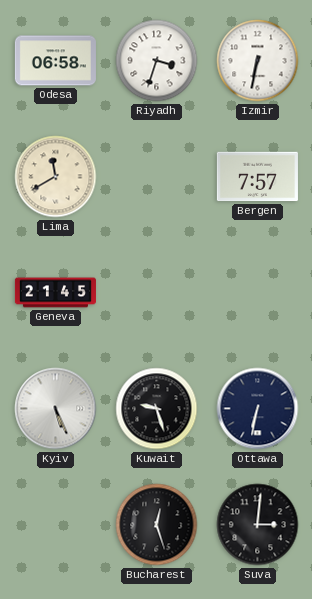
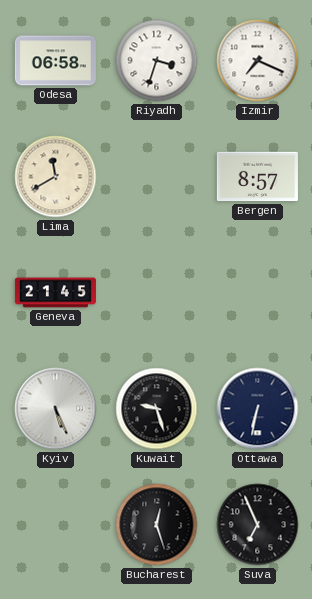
Izmir: 6:32 -> 7:19 (258, 61)
Bergen: 7:57 -> 8:57 (257, 177)
Suva: 3:01 -> 6:56 (258, 525)
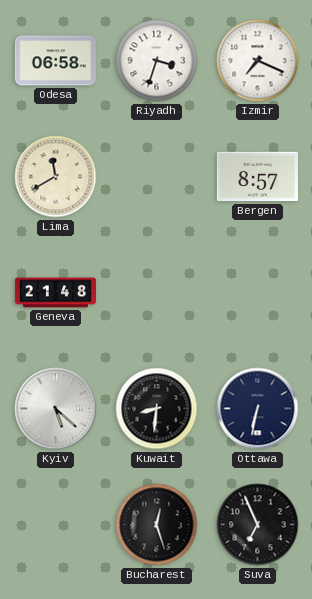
Geneva: 21:45 -> 21:48 (55, 293)
Kyiv: 5:26 -> 5:22 (56, 409)
Kuwait: 9:27 -> 8:31 (157, 409)
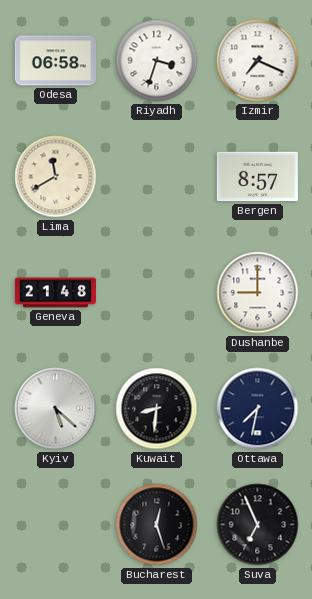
Dushanbe: none -> 9:00 (258, 293)
Ottawa: 6:32 -> 7:32 (258, 409)
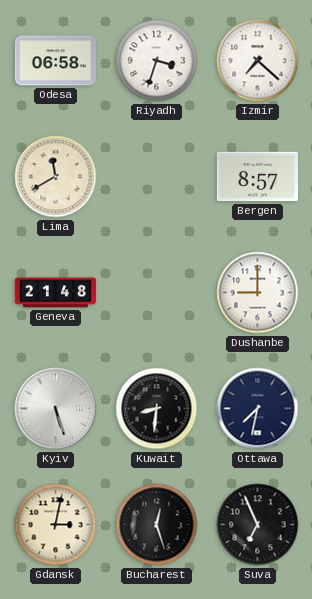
Izmir: 7:19 -> 7:22 (258, 61)
Kyiv: 5:22 -> 5:27 (56, 409)
Gdansk: none -> 3:02 (56, 525)
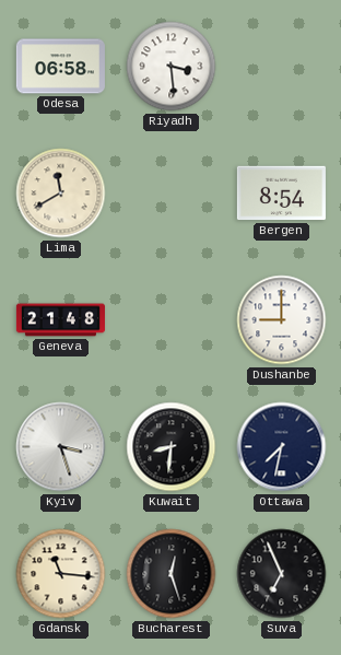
Riyadh: 3:33 -> 3:29 (172, 67)
Izmir: 7:22 -> none (258, 61)
Bergen: 8:57 -> 8:54 (281, 194)
Kyiv: 5:27 -> 3:27 (61, 447)
Gdansk: 3:02 -> 11:16 (61, 574)
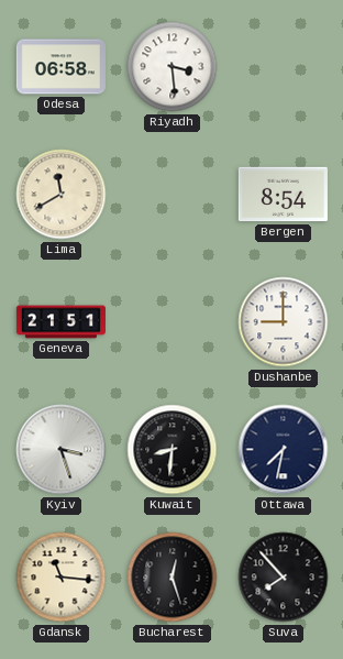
Geneva: 21:48 -> 21:51 (60, 322)
Suva: 6:56 -> 7:53 (284, 578)
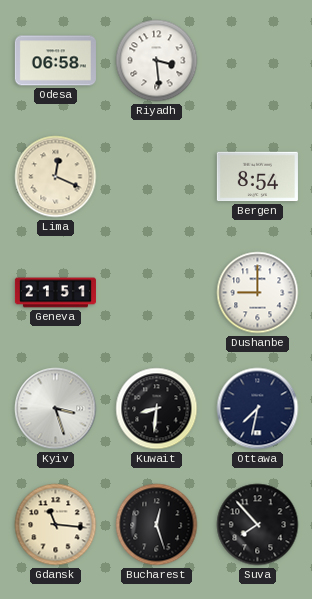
Lima: 11:40 -> 12:19 (56, 177)
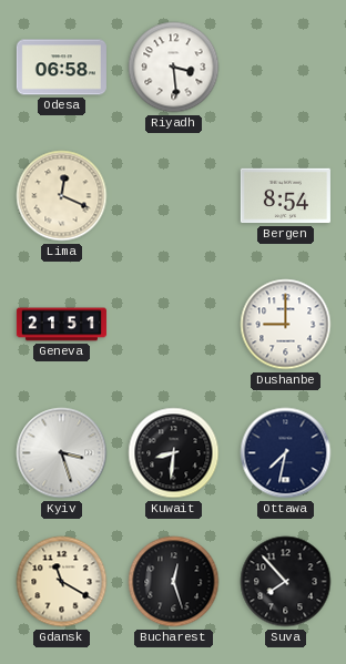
Gdansk: 11:16 -> 11:20 (62, 582)
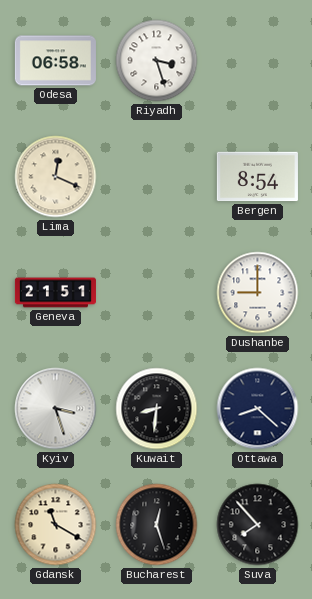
Riyadh: 3:29 -> 3:27 (157, 61)
Ottawa: 7:32 -> 8:22 (258, 409)
